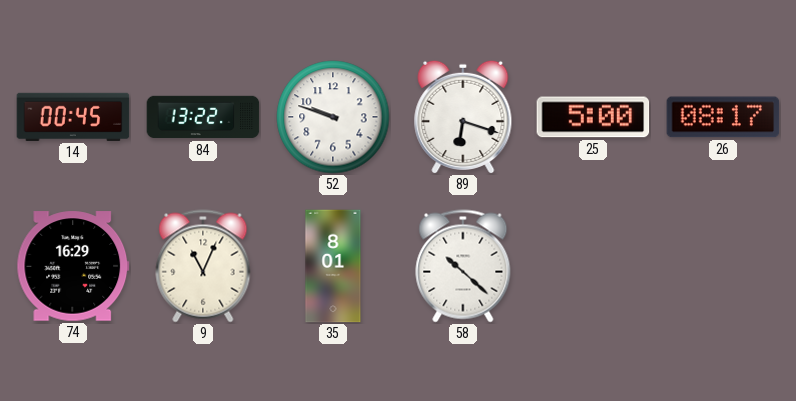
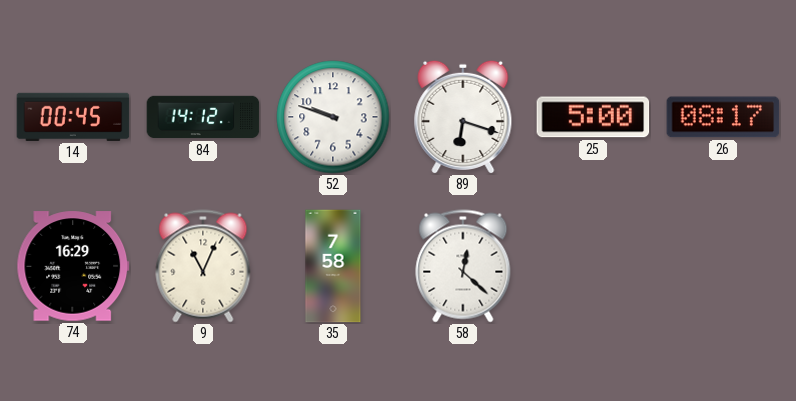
84: 13:22 -> 14:12 (203, 117)
35: 8:01 -> 7:58 (333, 266)
58: 10:22 -> 12:22 (463, 266)
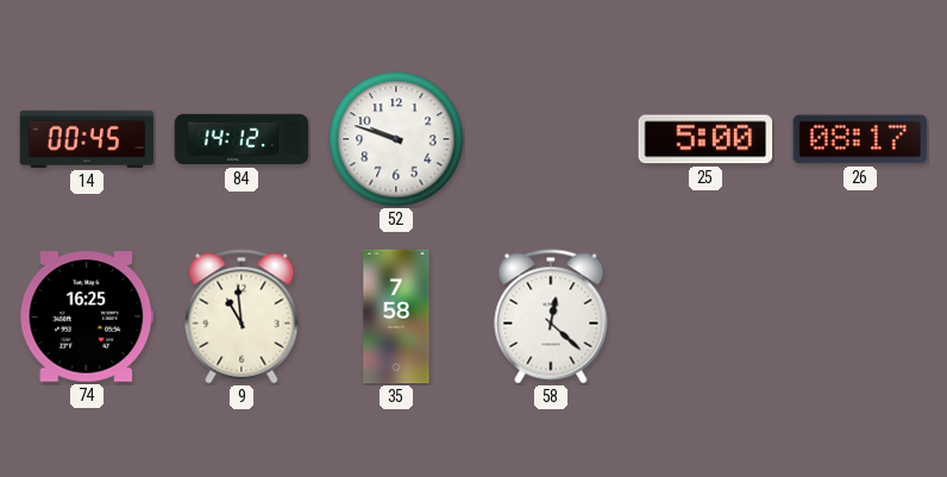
89: 6:18 -> none (463, 116)
74: 16:29 -> 16:25 (87, 316)
9: 11:04 -> 10:59 (242, 316)
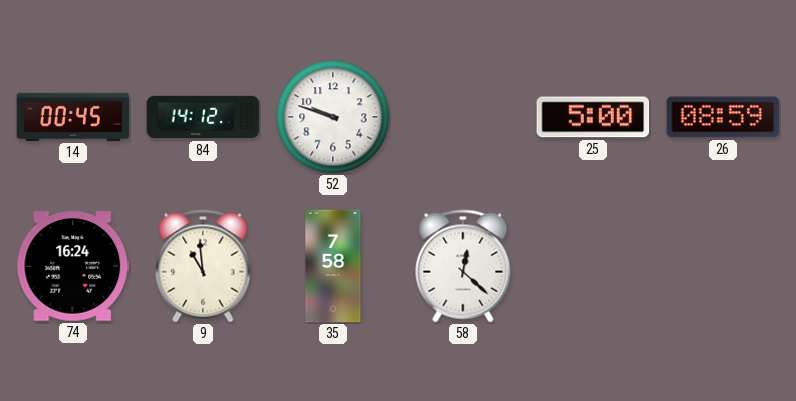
26: 08:17 -> 08:59 (723, 117)
74: 16:25 -> 16:24 (73, 266)
